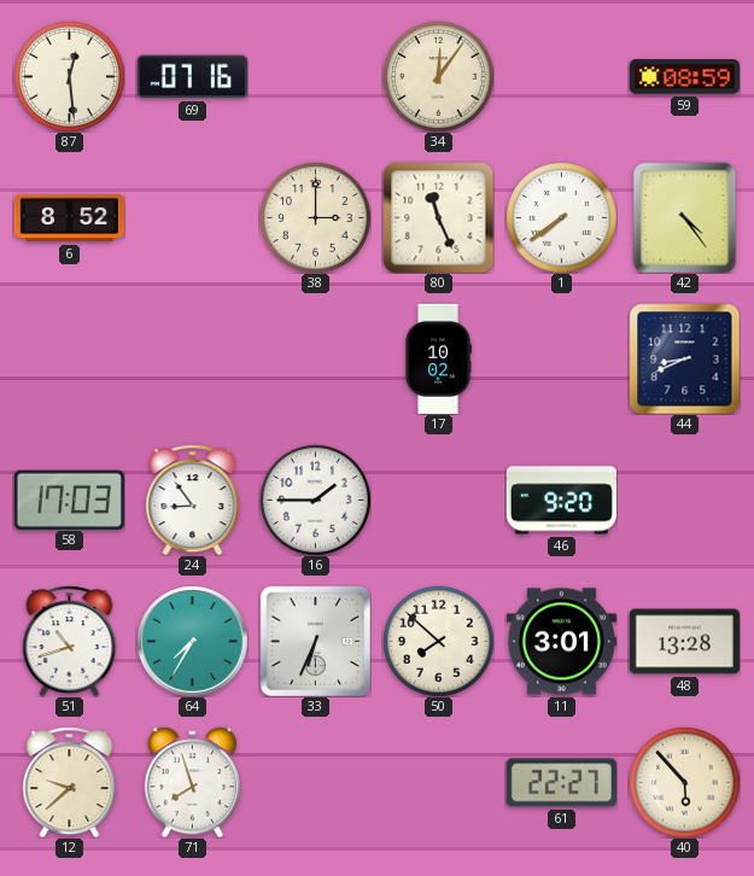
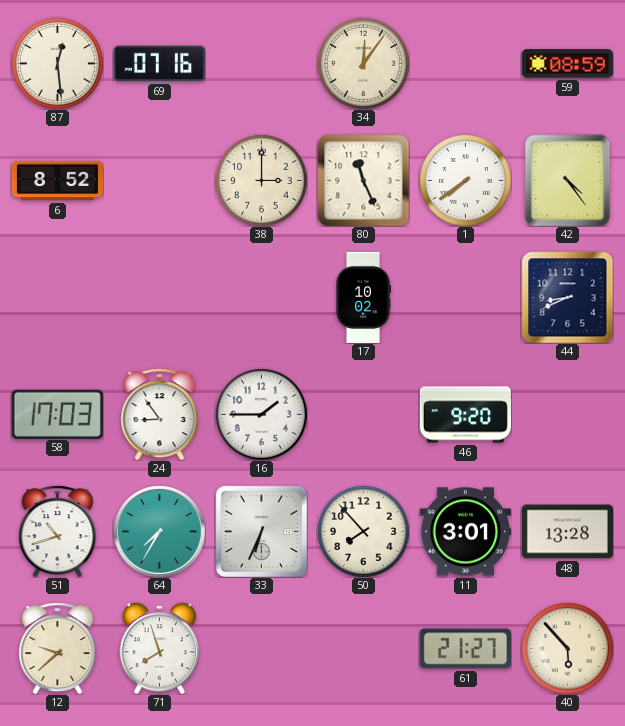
50: 7:52 -> 7:53 (364, 532)
61: 22:27 -> 21:27 (465, 649)
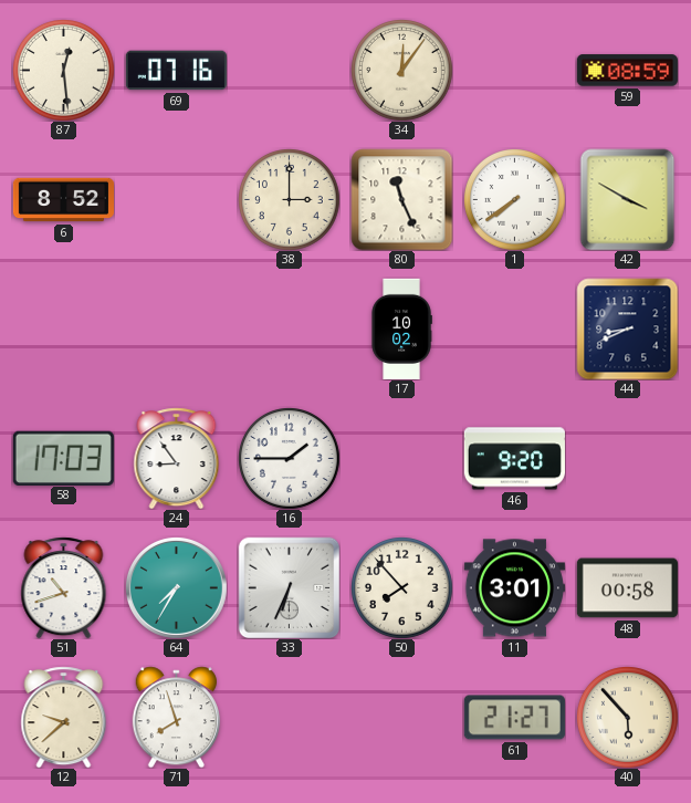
42: 4:24 -> 3:50 (628, 199)
48: 13:28 -> 00:58 (627, 588)
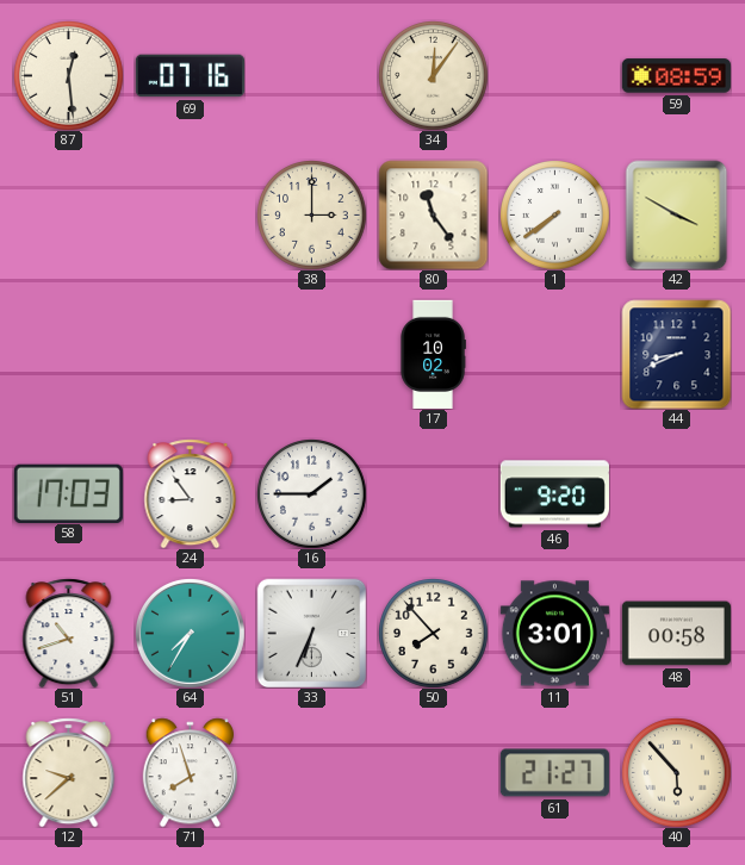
6: 8:52 -> none (63, 200)
80: 11:26 -> 11:24 (433, 214)
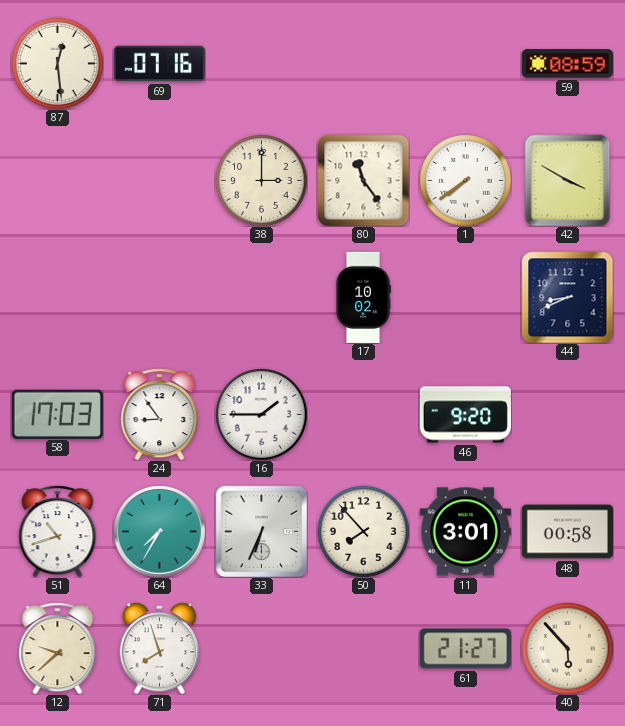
34: 12:06 -> none (434, 76)
